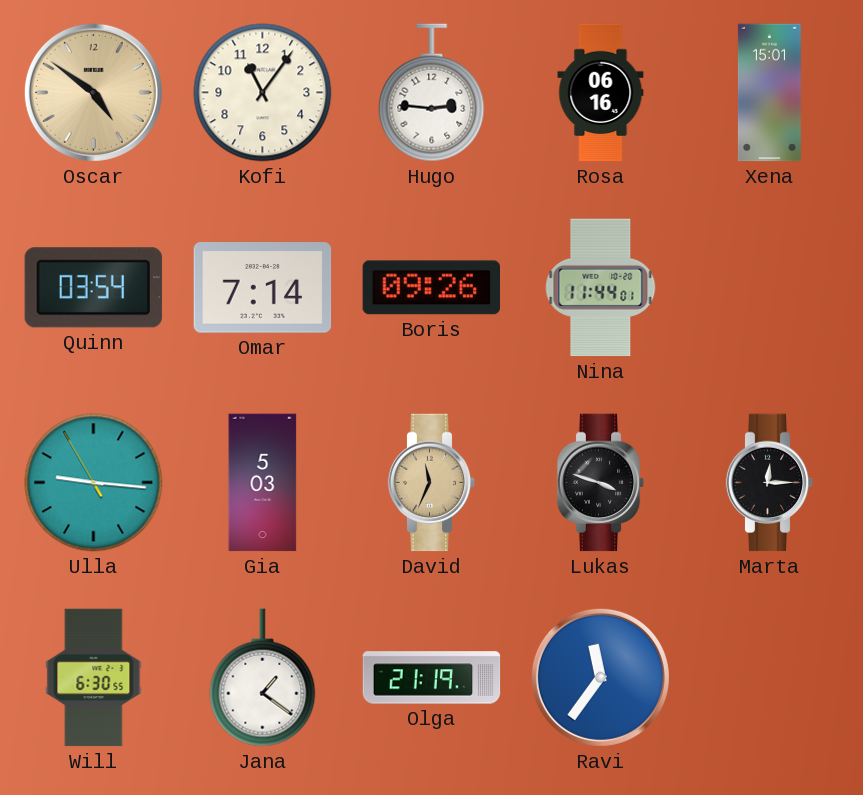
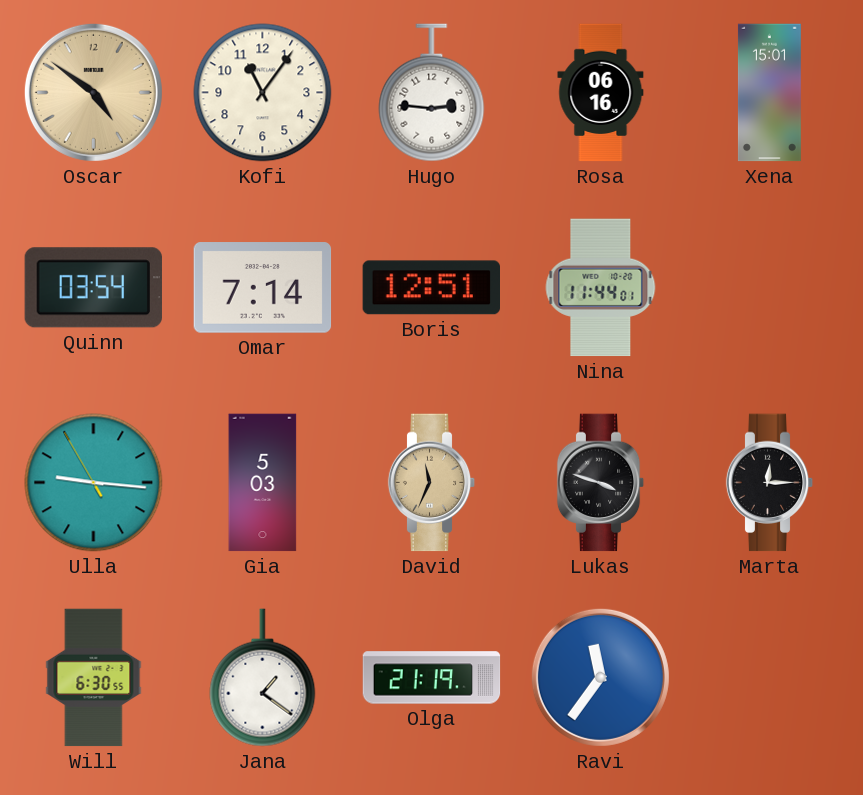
Boris: 09:26 -> 12:51 (431, 288)
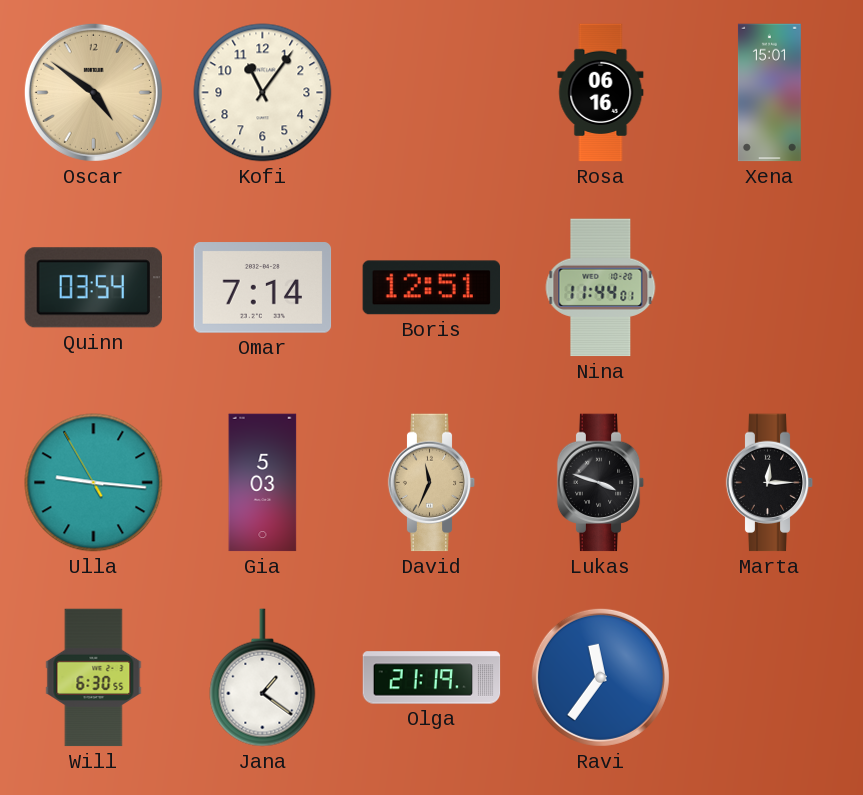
Hugo: 2:46 -> none (432, 93)
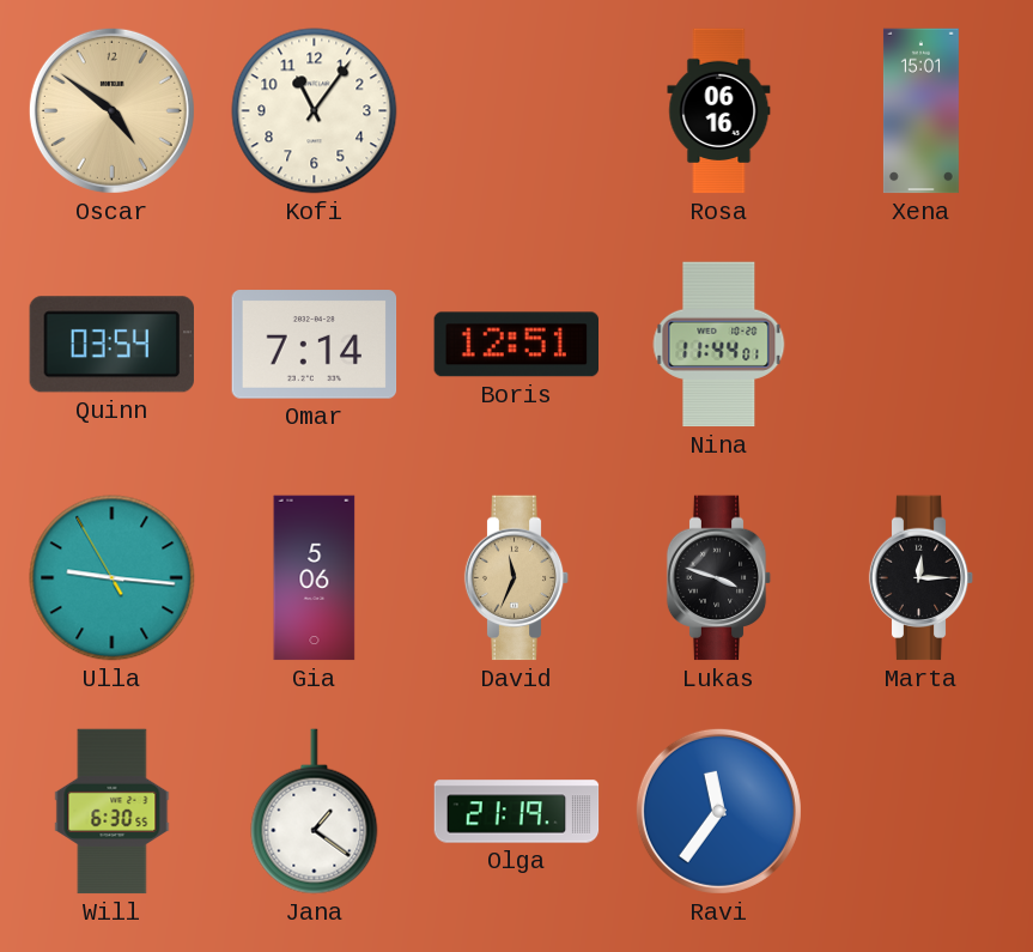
Gia: 5:03 -> 5:06 (315, 578)
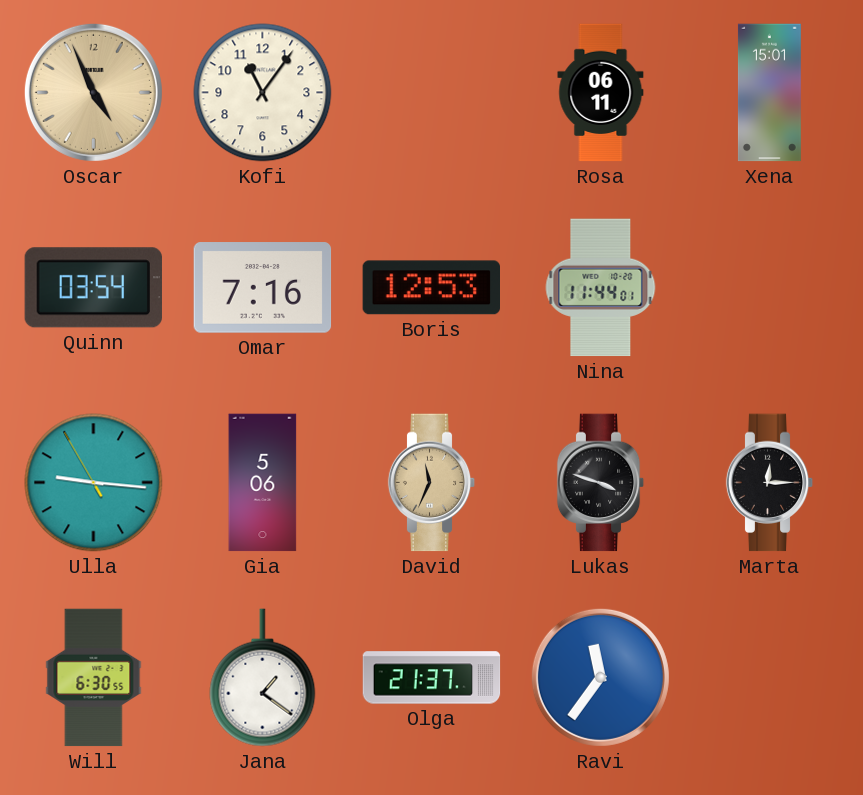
Oscar: 4:51 -> 4:56 (93, 92)
Rosa: 06:16 -> 06:11 (601, 93)
Omar: 7:14 -> 7:16 (263, 288)
Boris: 12:51 -> 12:53 (431, 288)
Olga: 21:19 -> 21:37 (432, 678)
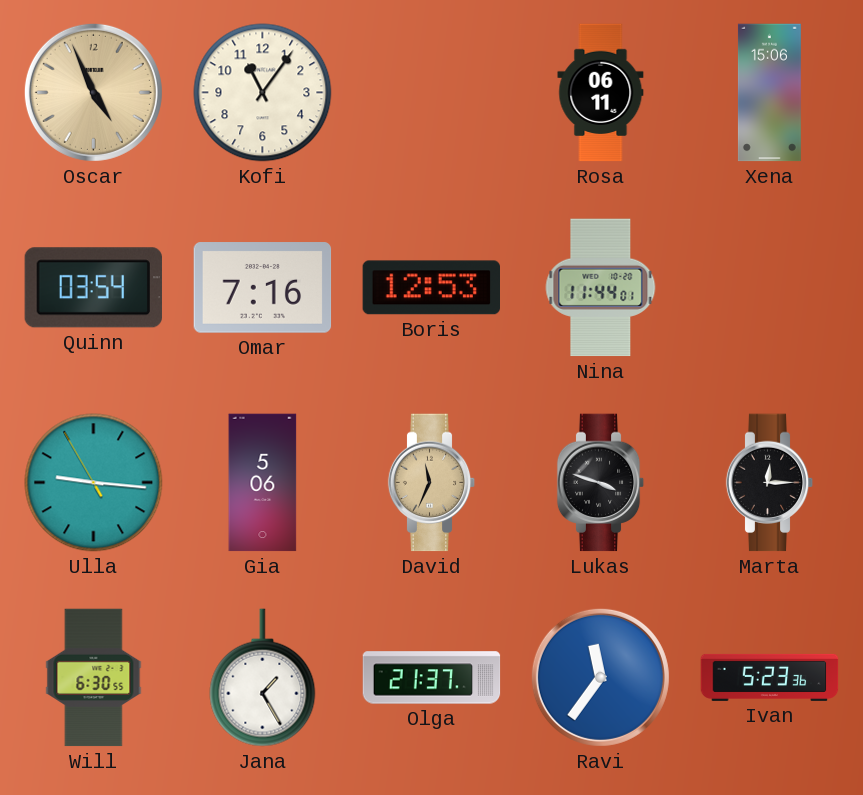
Xena: 15:01 -> 15:06 (769, 93)
Jana: 1:21 -> 1:25 (263, 678)
Ivan: none -> 5:23 (770, 677)
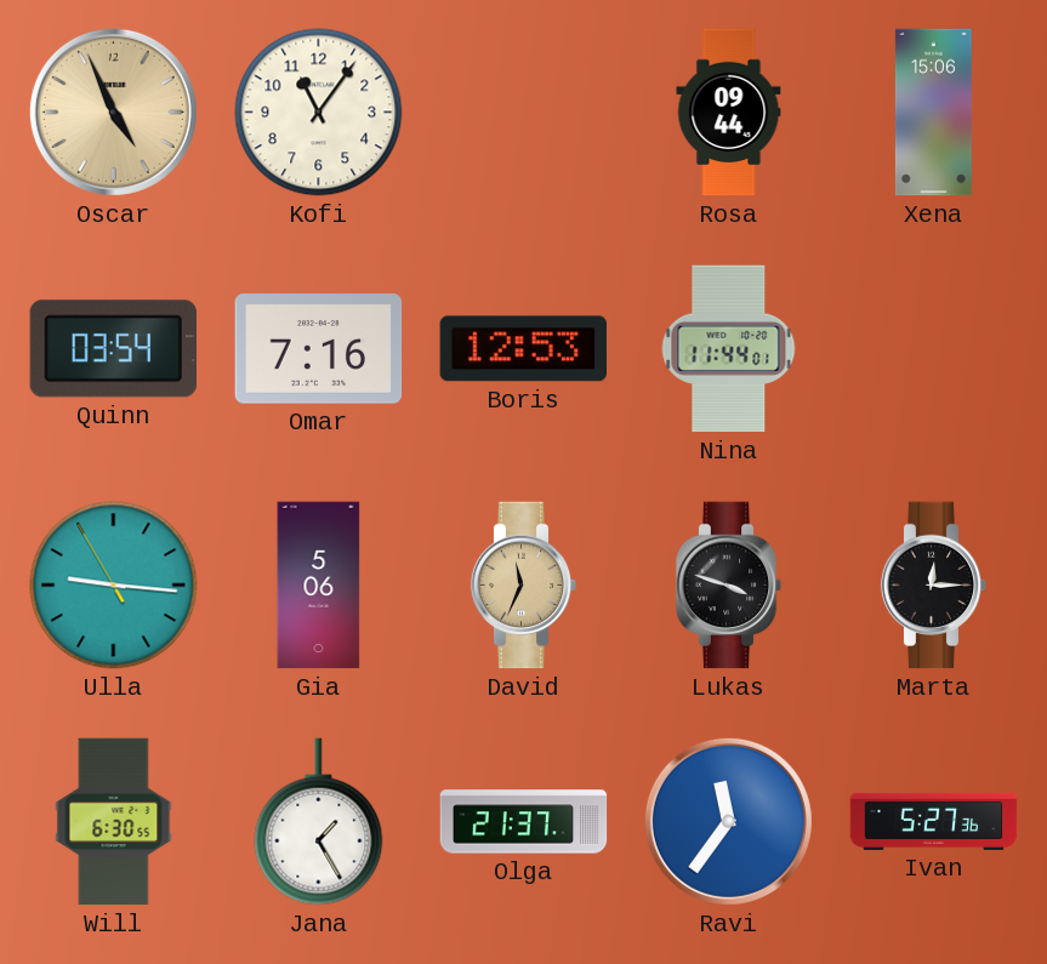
Rosa: 06:11 -> 09:44 (729, 113)
Ivan: 5:23 -> 5:27 (934, 821)
